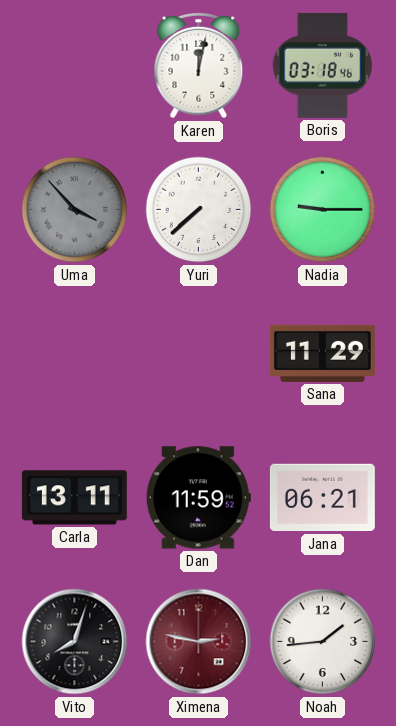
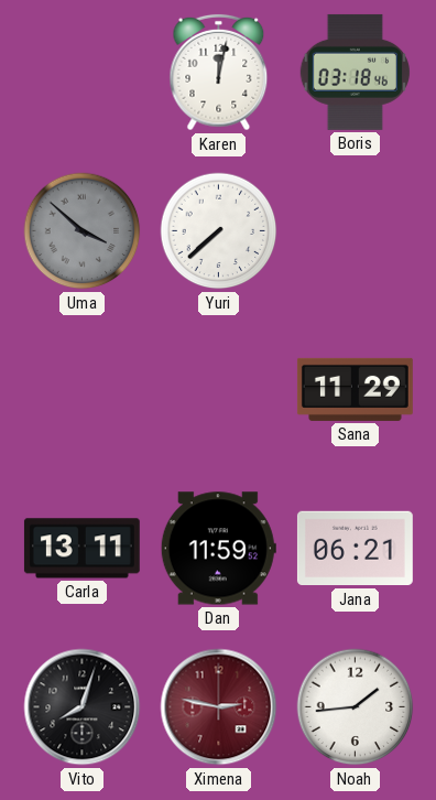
Uma: 3:53 -> 3:52 (83, 231)
Nadia: 9:15 -> none (323, 210)
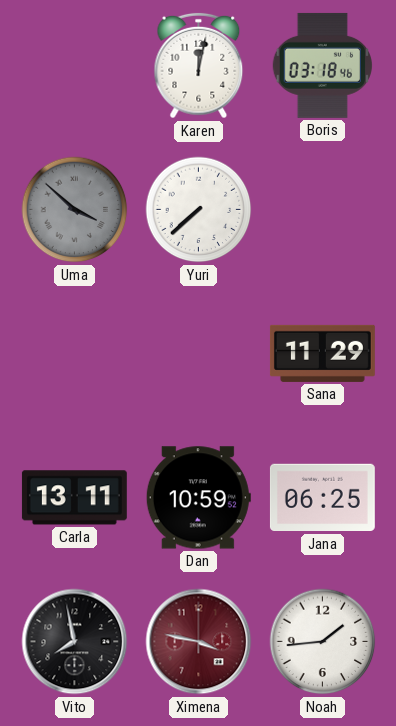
Dan: 11:59 -> 10:59 (198, 498)
Jana: 06:21 -> 06:25 (322, 498)
Vito: 8:03 -> 7:58 (75, 642)
Ximena: 2:47 -> 3:47 (199, 642)
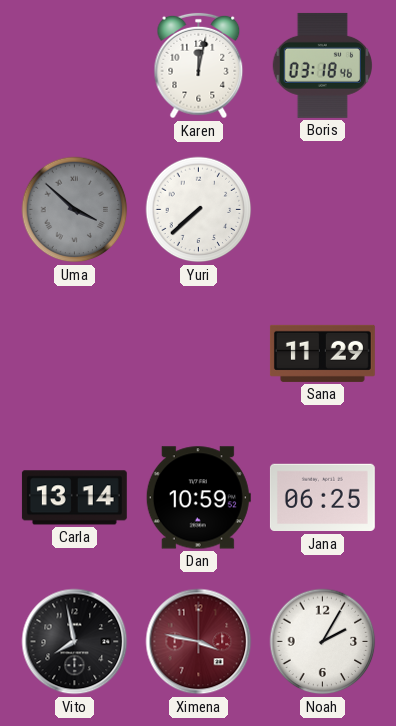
Carla: 13:11 -> 13:14 (74, 498)
Noah: 1:44 -> 2:05 (323, 642)
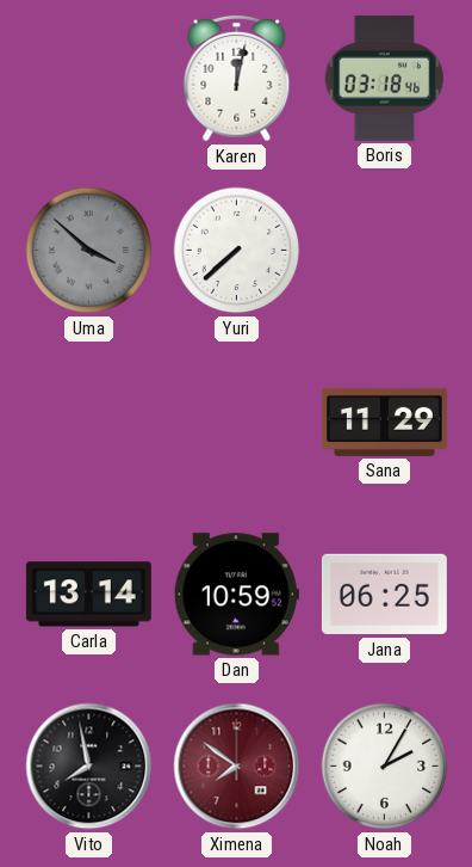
Ximena: 3:47 -> 7:51 (237, 767)
